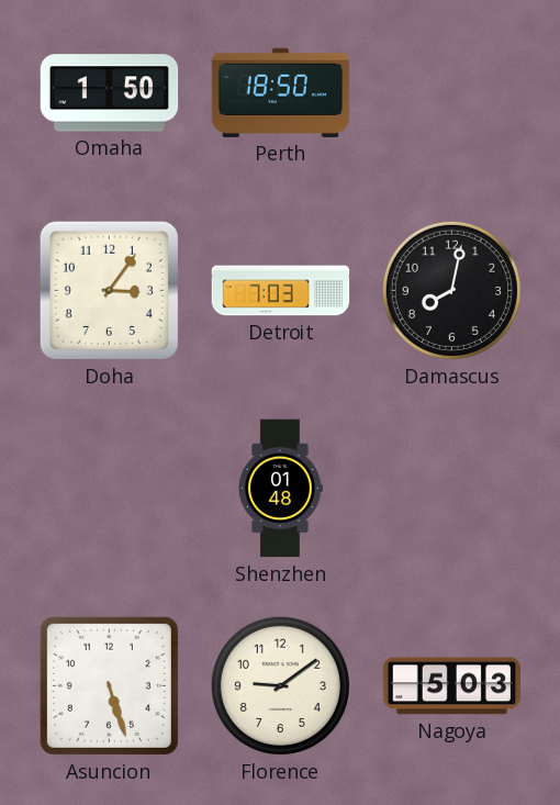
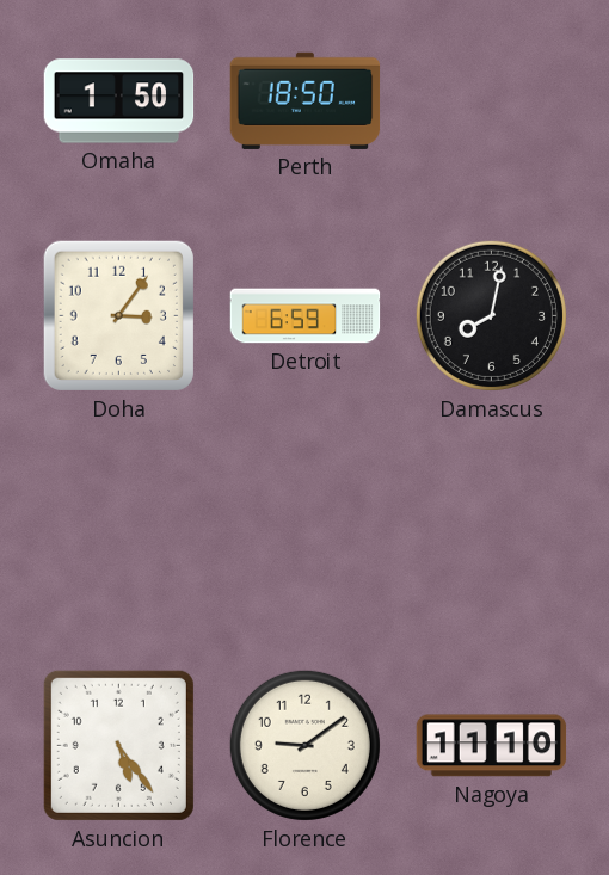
Detroit: 7:03 -> 6:59 (306, 316)
Shenzhen: 01:48 -> none (280, 489)
Asuncion: 5:27 -> 5:24 (118, 745)
Nagoya: 5:03 -> 11:10 (492, 746)
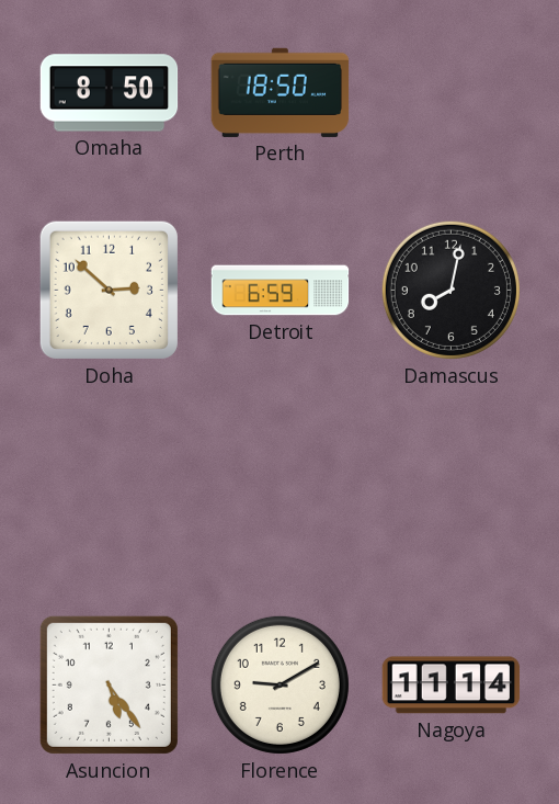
Omaha: 1:50 -> 8:50 (110, 93)
Doha: 3:06 -> 2:52 (109, 290)
Florence: 9:09 -> 9:10 (279, 684)
Nagoya: 11:10 -> 11:14 (452, 686)
